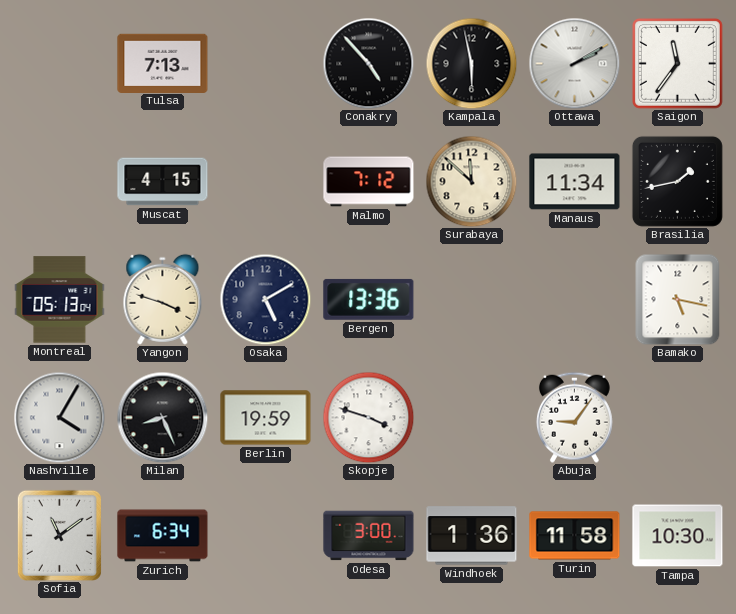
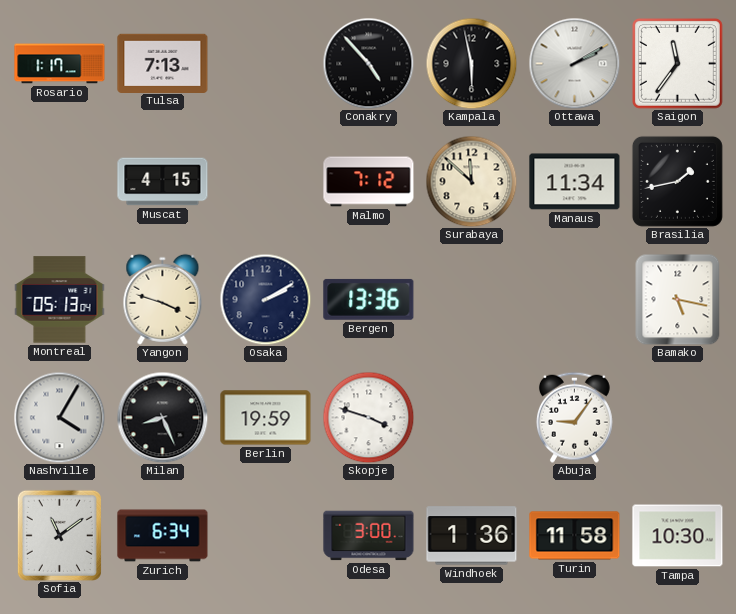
Rosario: none -> 1:17 (60, 64)
Osaka: 5:10 -> 2:10 (265, 299)
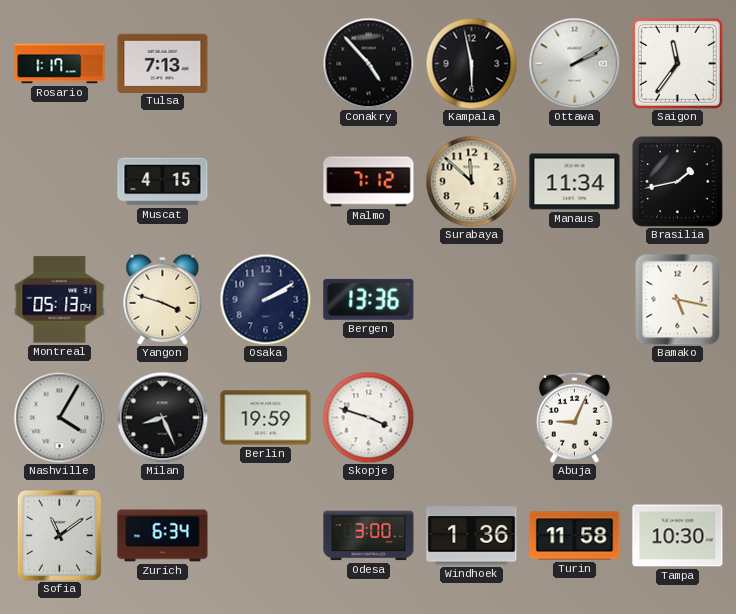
Abuja: 9:06 -> 9:04 (574, 417)
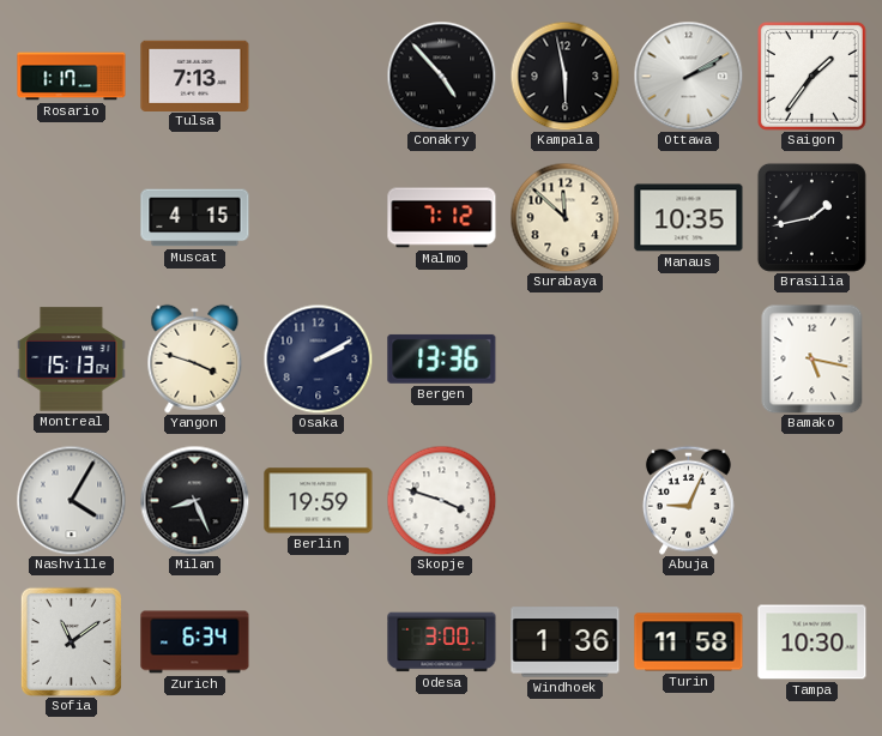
Saigon: 11:36 -> 1:36 (811, 76)
Manaus: 11:34 -> 10:35 (689, 218)
Montreal: 05:13 -> 15:13 (72, 360)
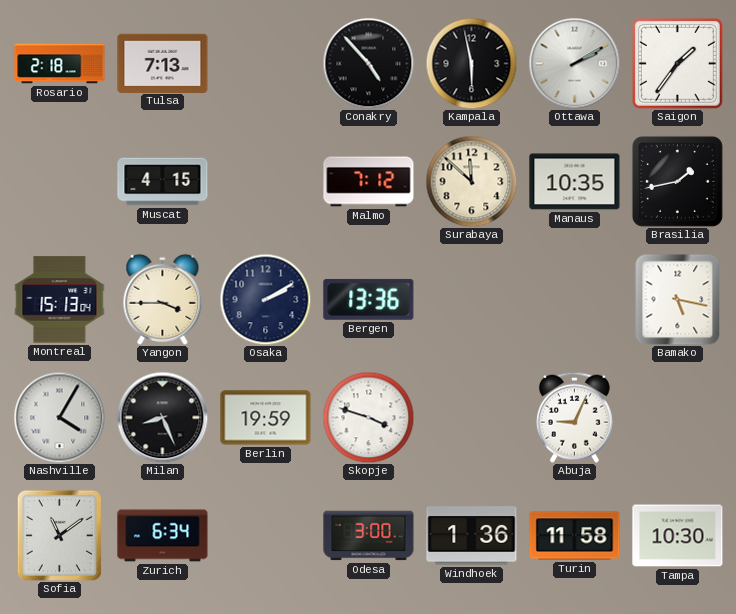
Rosario: 1:17 -> 2:18 (60, 64)
Yangon: 3:48 -> 3:45 (163, 299)
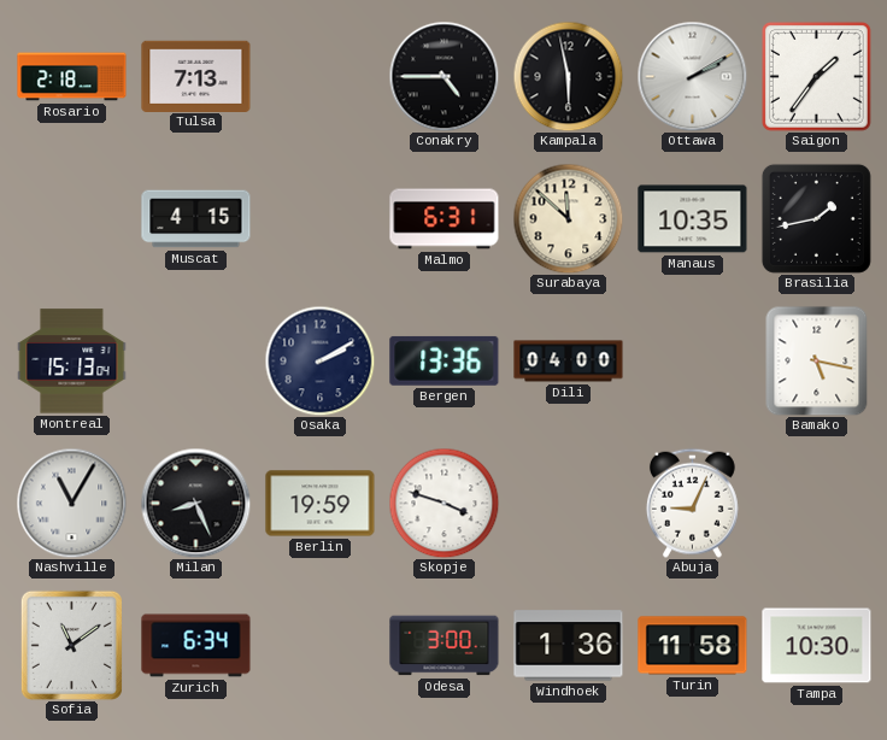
Conakry: 4:53 -> 4:45 (444, 76)
Malmo: 7:12 -> 6:31 (445, 219)
Yangon: 3:45 -> none (163, 299)
Dili: none -> 04:00 (569, 362)
Nashville: 4:05 -> 11:05 (71, 503)
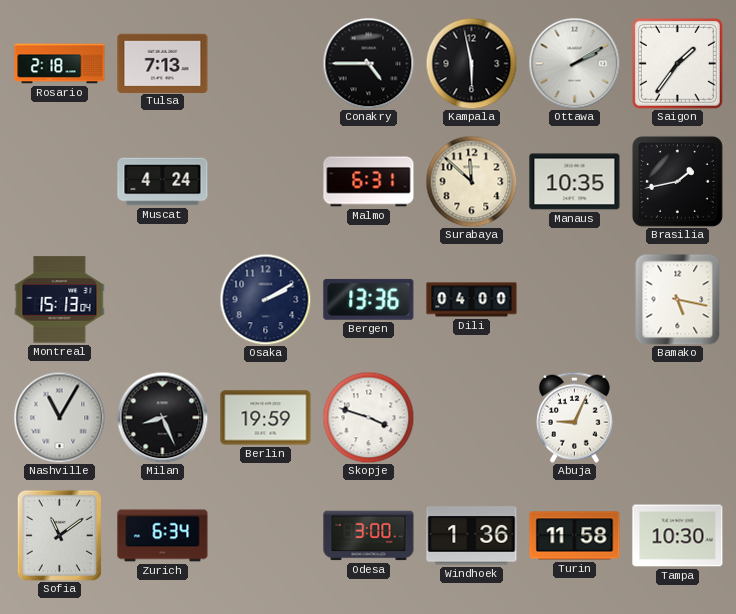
Muscat: 4:15 -> 4:24 (163, 182)
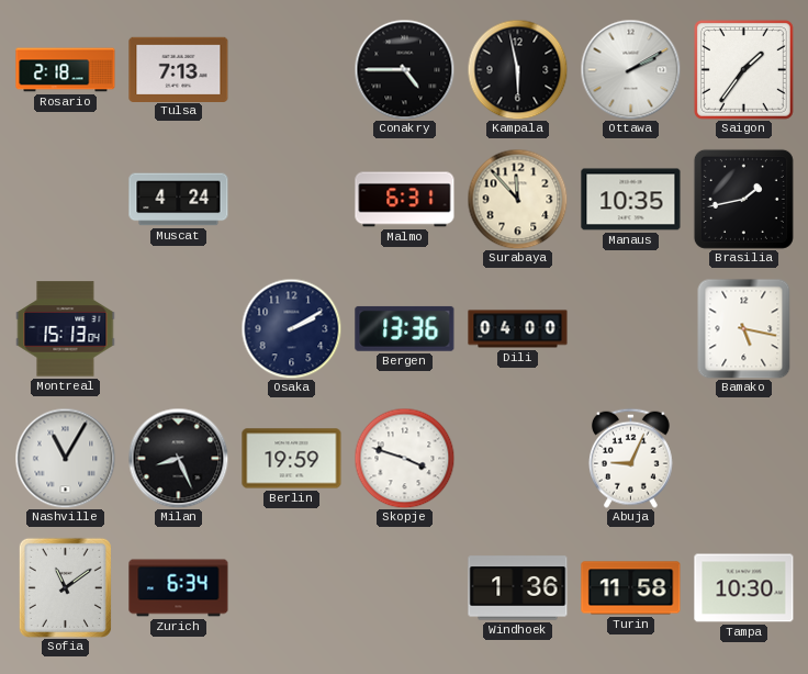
Surabaya: 11:52 -> 11:53 (517, 199)
Odesa: 3:00 -> none (369, 536)
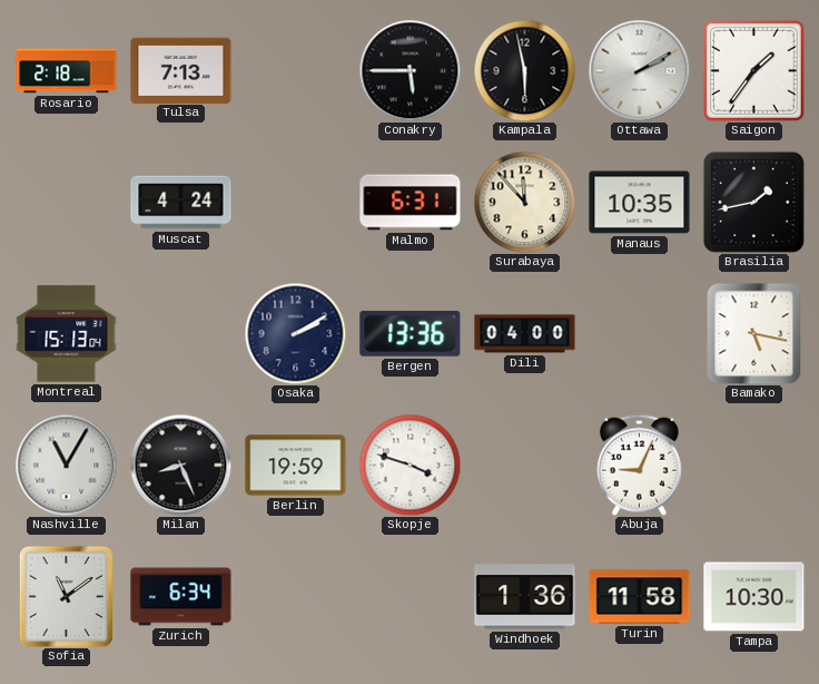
Conakry: 4:45 -> 5:45 (409, 70)
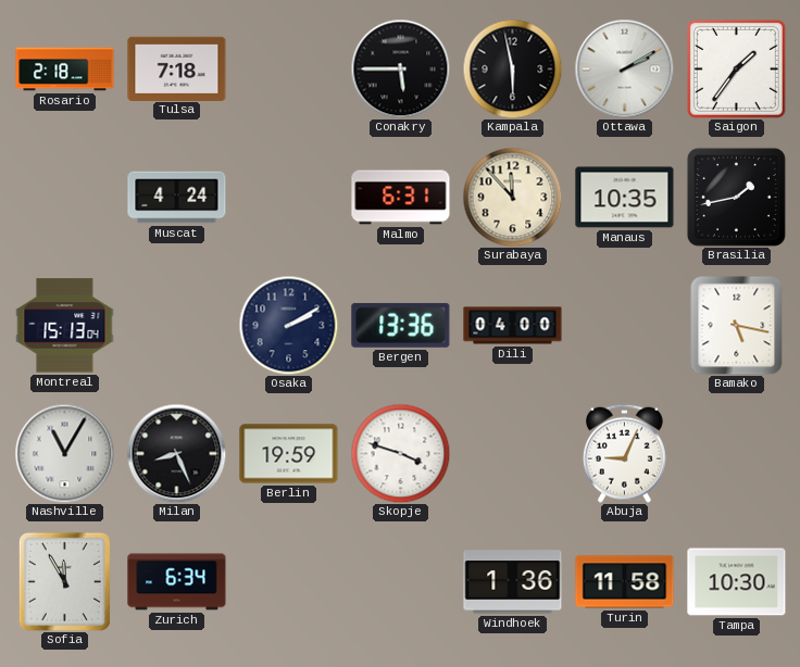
Tulsa: 7:13 -> 7:18 (177, 68)
Sofia: 11:09 -> 11:55 (64, 581)
